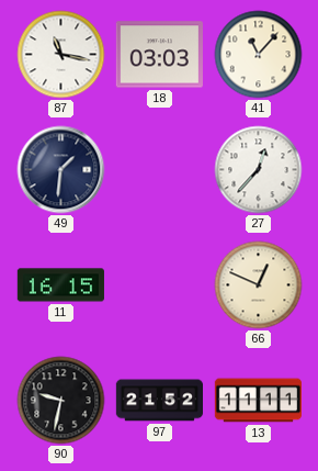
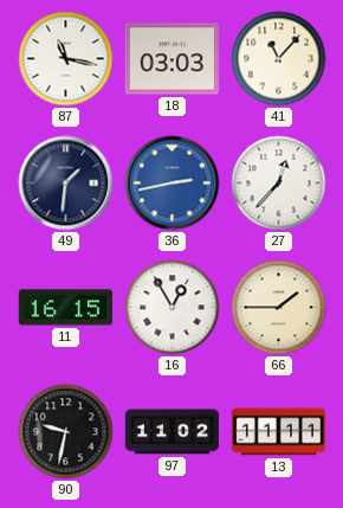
36: none -> 2:43 (173, 184)
16: none -> 12:55 (173, 308)
66: 12:49 -> 1:45 (279, 308)
97: 21:52 -> 11:02 (171, 432)
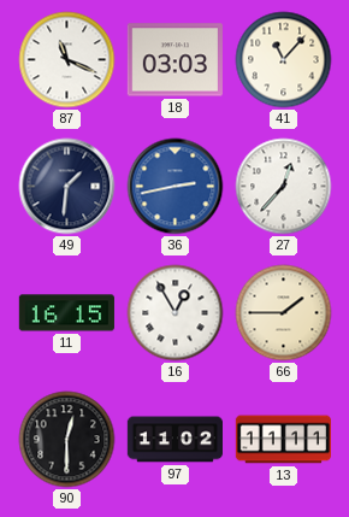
87: 11:17 -> 11:19 (67, 60)
90: 9:32 -> 12:30 (67, 440)
